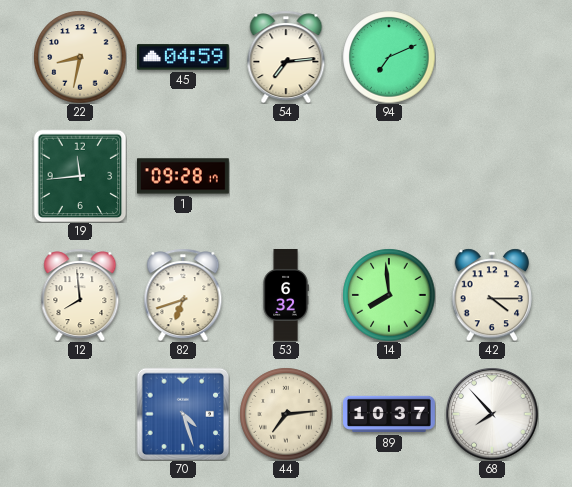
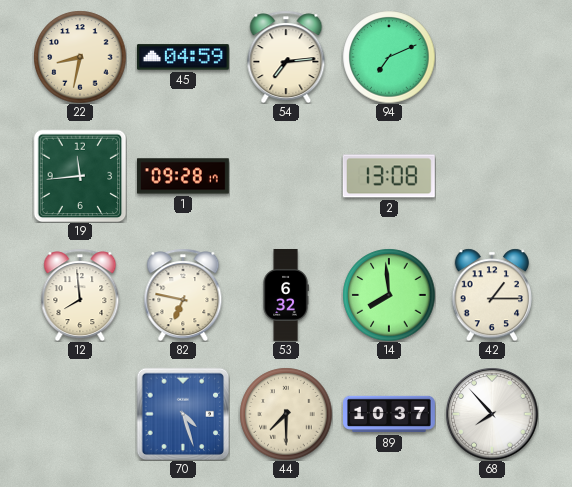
2: none -> 13:08 (389, 176)
82: 6:42 -> 6:47 (183, 295)
42: 4:15 -> 1:15 (492, 295)
44: 7:14 -> 7:30 (286, 414)
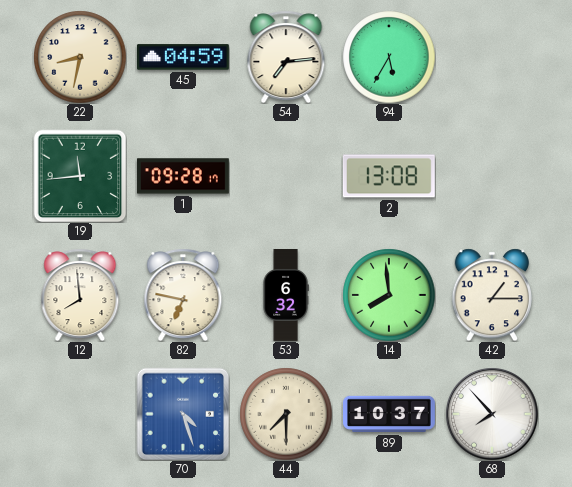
94: 7:11 -> 5:35 (389, 57)
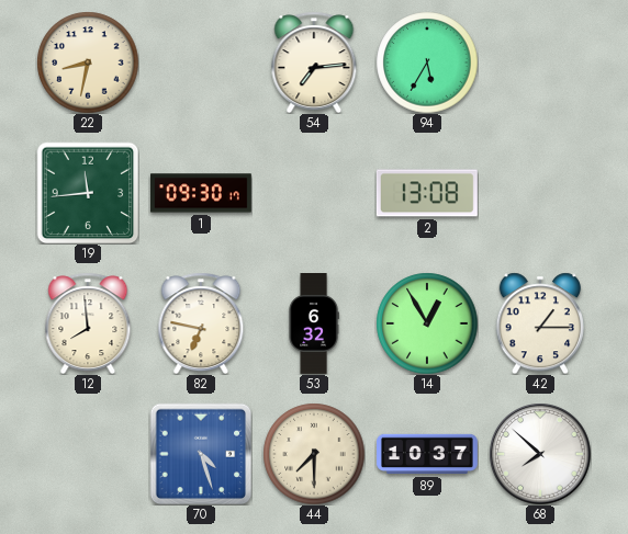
45: 04:59 -> none (183, 57)
1: 09:28 -> 09:30 (201, 193)
14: 7:59 -> 12:55 (427, 323)
68: 7:53 -> 7:52 (540, 454)
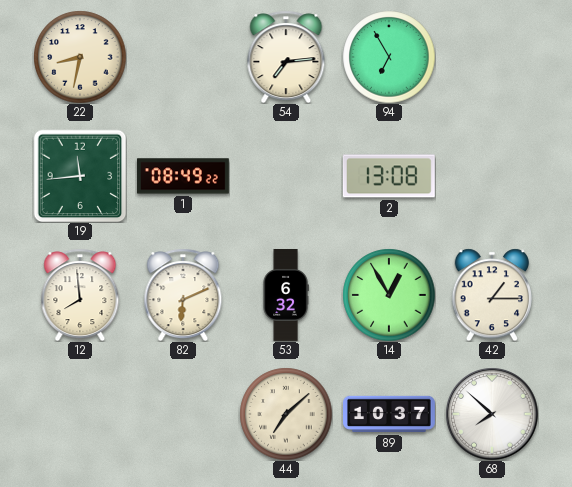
94: 5:35 -> 6:55 (389, 57)
1: 09:30 -> 08:49 (183, 176)
82: 6:47 -> 6:11 (183, 295)
70: 4:27 -> none (201, 454)
44: 7:30 -> 7:08 (286, 414)
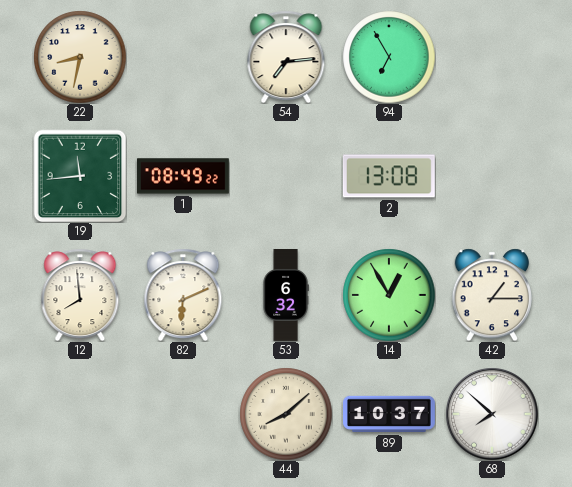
44: 7:08 -> 8:08 (286, 414)
